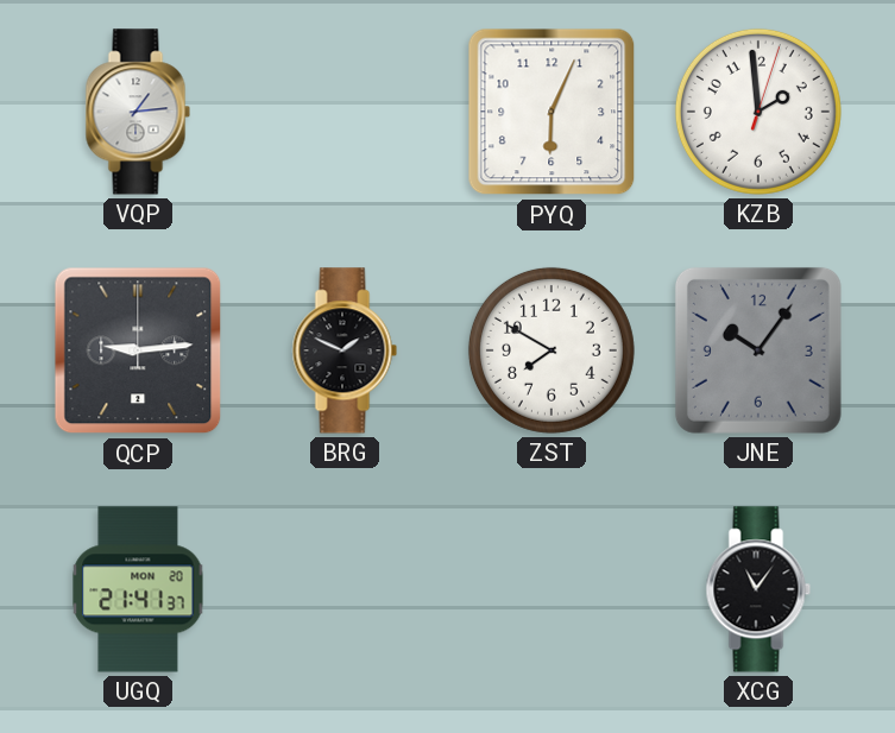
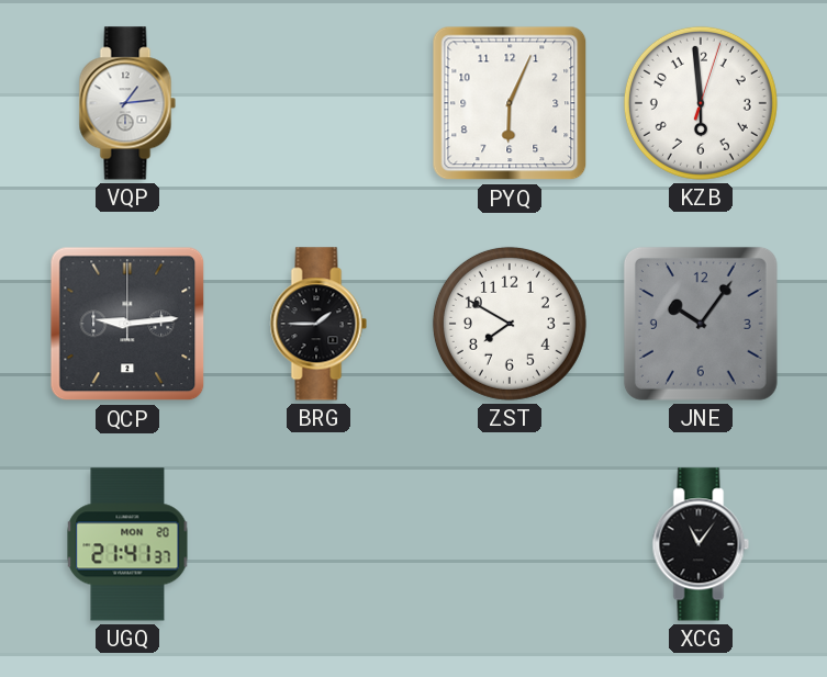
KZB: 1:59 -> 5:59 (701, 103)
BRG: 1:49 -> 1:45 (318, 324)
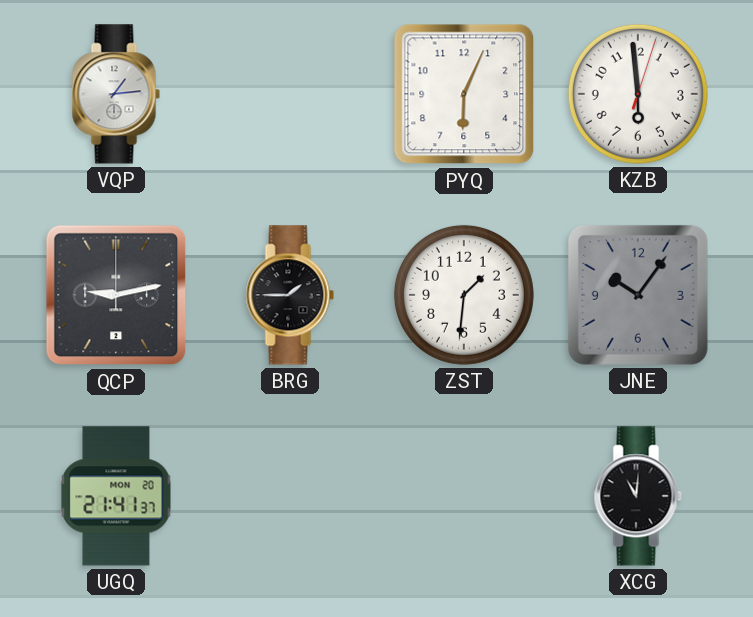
QCP: 9:14 -> 9:13 (116, 295)
ZST: 7:50 -> 1:31 (464, 295)
XCG: 11:06 -> 11:01 (638, 496)
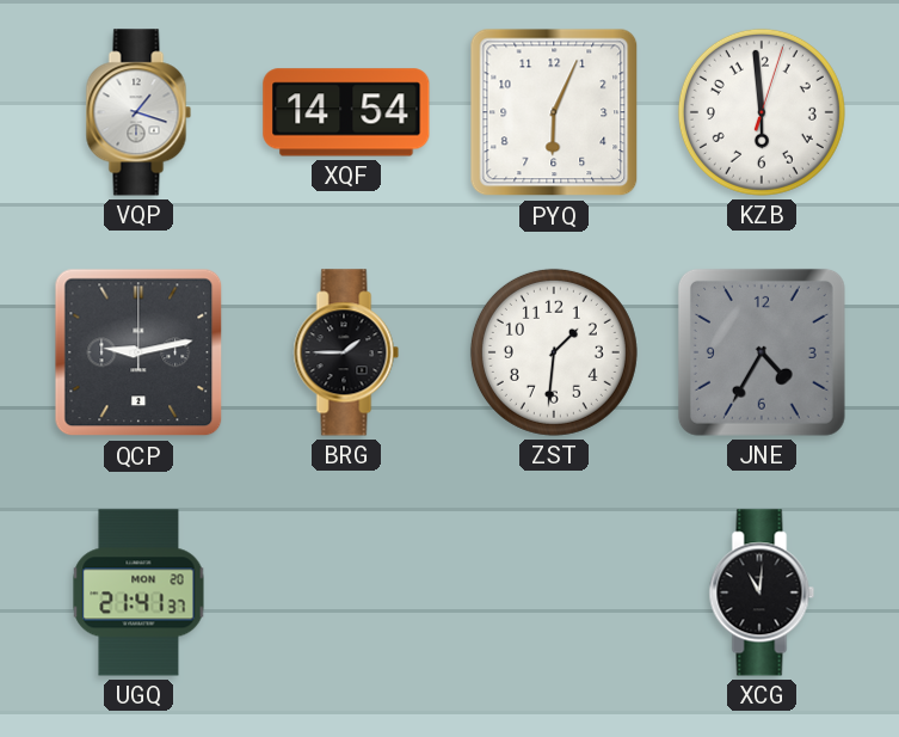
VQP: 1:14 -> 1:18 (138, 112)
XQF: none -> 14:54 (346, 112)
JNE: 10:06 -> 4:35 (762, 352)
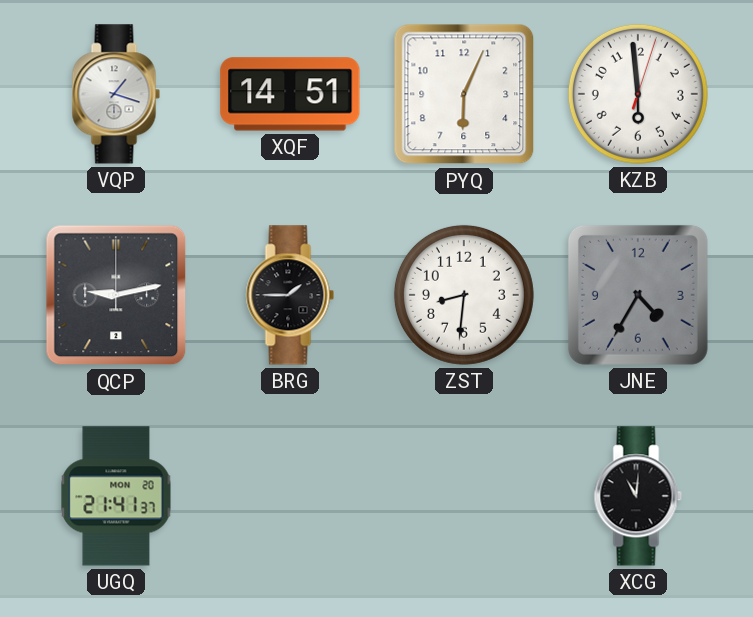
XQF: 14:54 -> 14:51 (290, 94)
ZST: 1:31 -> 8:31 (464, 295)
